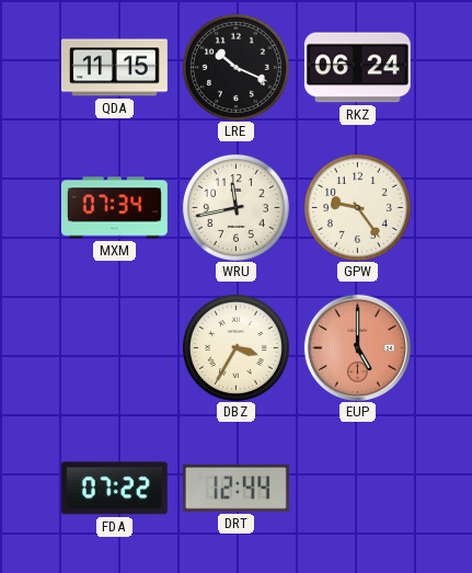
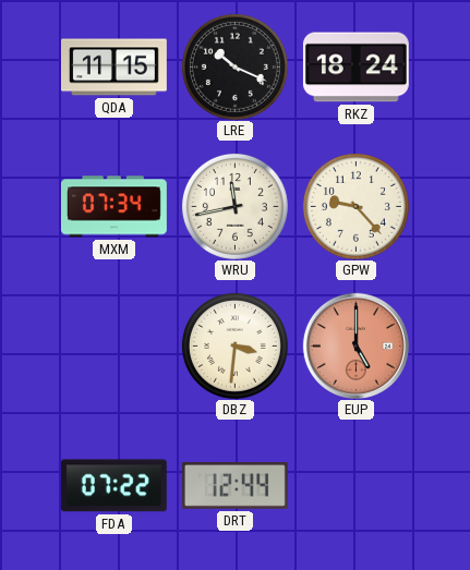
RKZ: 06:24 -> 18:24 (355, 68)
GPW: 9:24 -> 9:23 (355, 206)
DBZ: 3:35 -> 3:31 (234, 345)
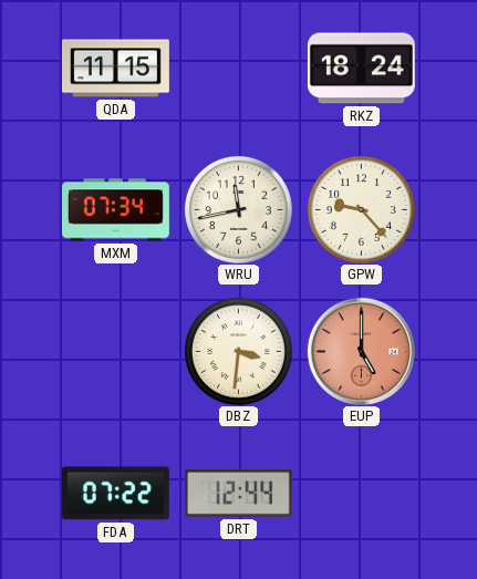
LRE: 10:19 -> none (234, 66)
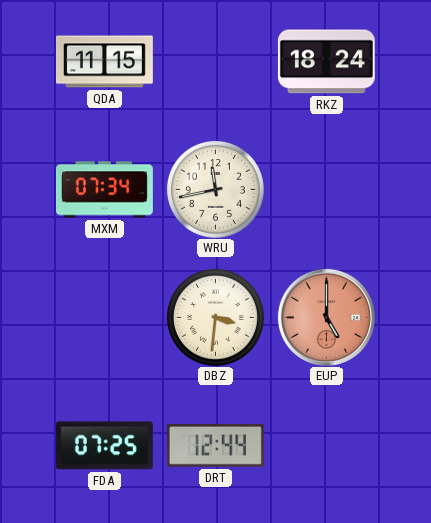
GPW: 9:23 -> none (361, 209)
FDA: 07:22 -> 07:25 (104, 446)
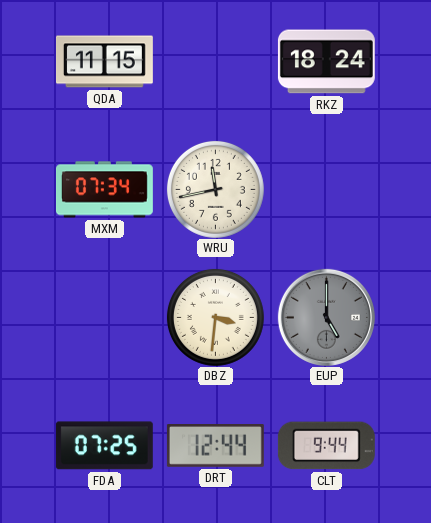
EUP dial: salmon -> grey (326, 317)
CLT: none -> 9:44 (326, 446)
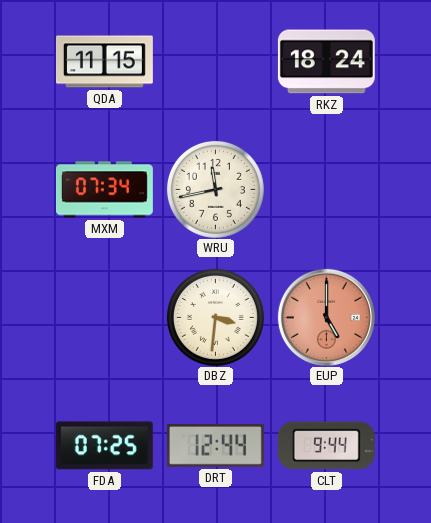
EUP dial: grey -> salmon (326, 317)
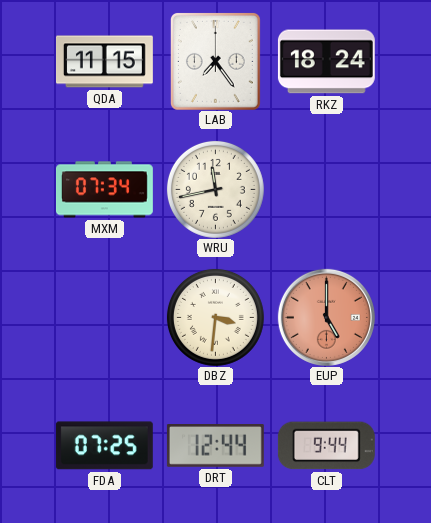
LAB: none -> 7:24 (215, 61)
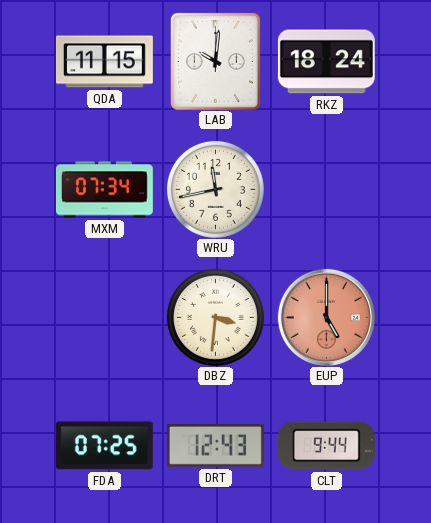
LAB: 7:24 -> 10:01 (215, 61)
DRT: 12:44 -> 12:43 (215, 446)
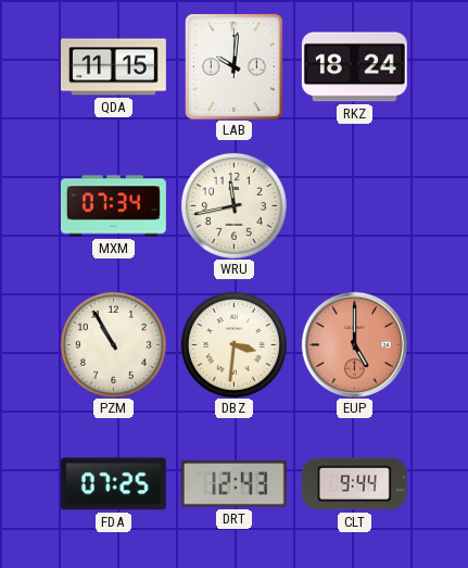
PZM: none -> 10:55 (113, 344)
